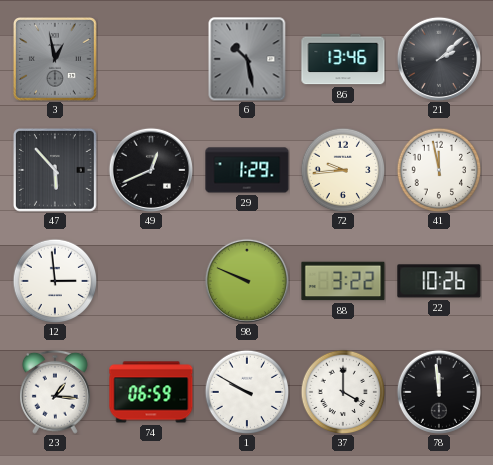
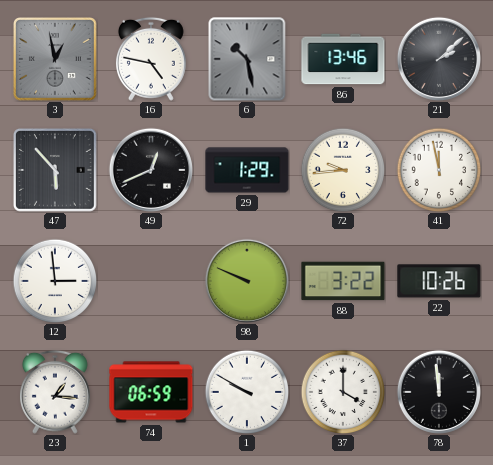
16: none -> 4:47 (151, 59)
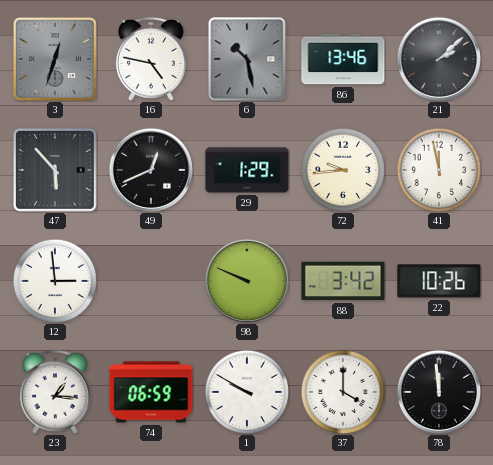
3: 12:58 -> 12:33 (56, 60)
88: 3:22 -> 3:42 (343, 281)
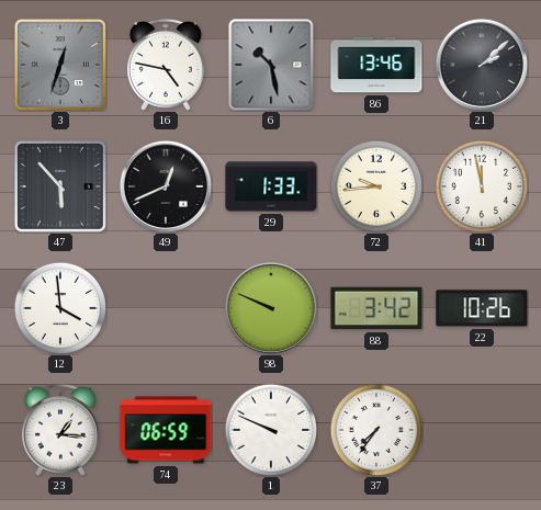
29: 1:29 -> 1:33 (271, 186)
12: 2:59 -> 3:59 (60, 308)
1: 9:50 -> 9:49 (271, 430)
37: 4:00 -> 7:36 (376, 430)
78: 11:59 -> none (439, 392)
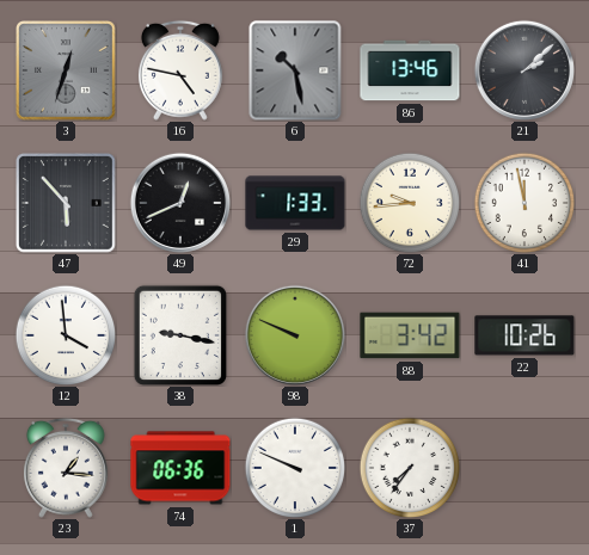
38: none -> 9:17 (179, 334)
74: 06:59 -> 06:36 (180, 468)
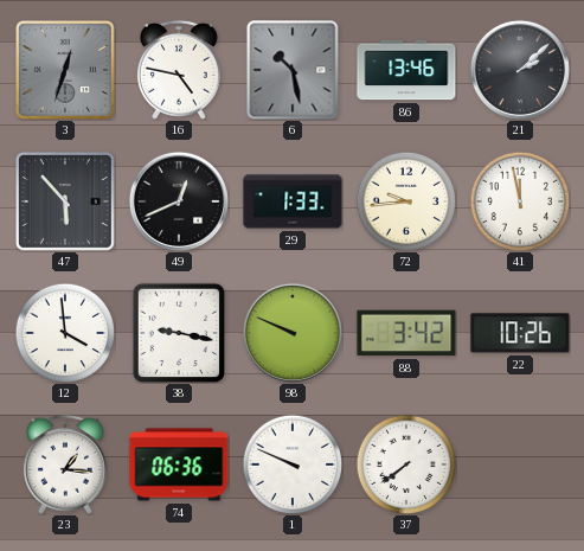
37: 7:36 -> 7:39 (406, 464)
